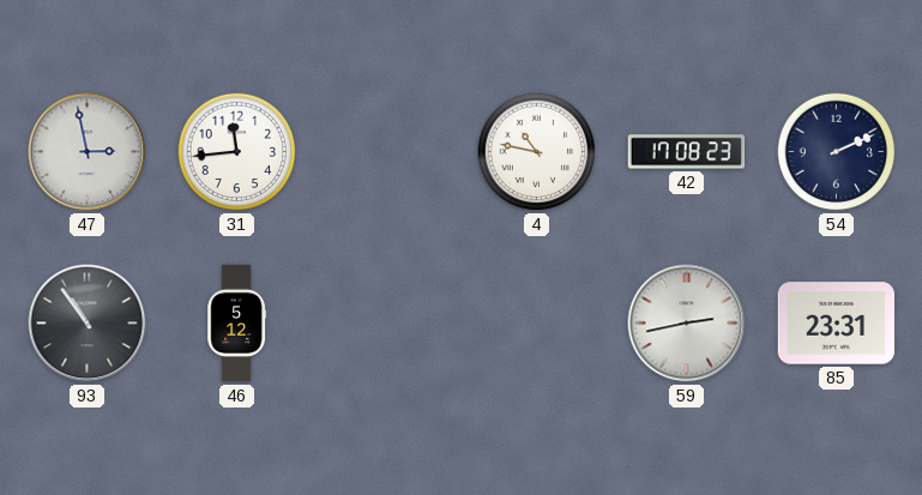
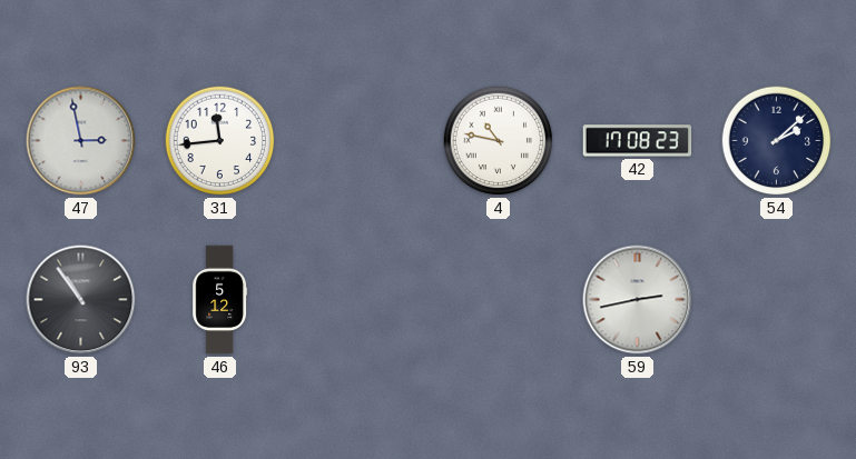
54: 2:11 -> 2:08 (777, 141)
85: 23:31 -> none (837, 324)
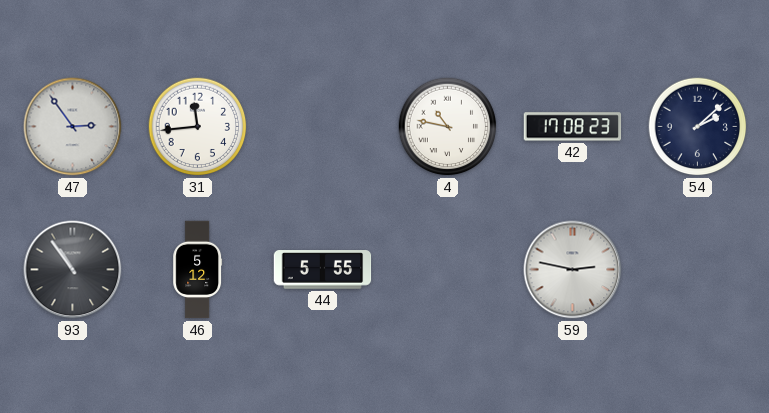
47: 2:58 -> 2:54 (73, 127)
44: none -> 5:55 (323, 270)
59: 2:43 -> 2:47 (573, 270)
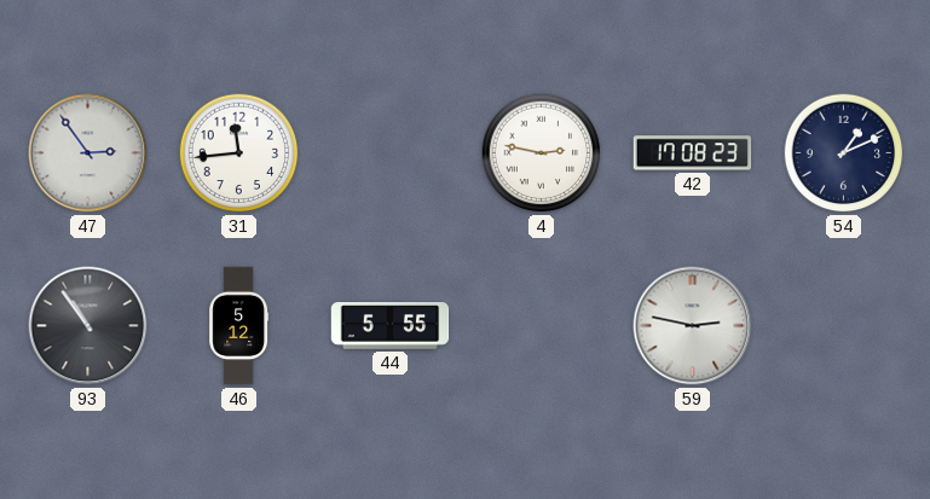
4: 10:47 -> 2:47 (542, 153)
54: 2:08 -> 1:11 (844, 153)
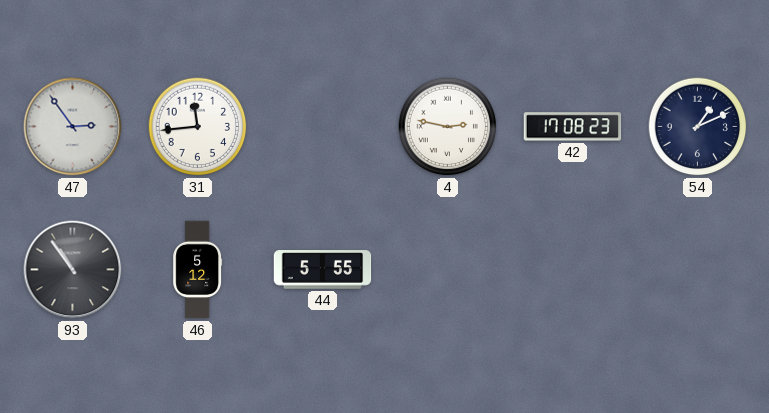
59: 2:47 -> none (693, 326)
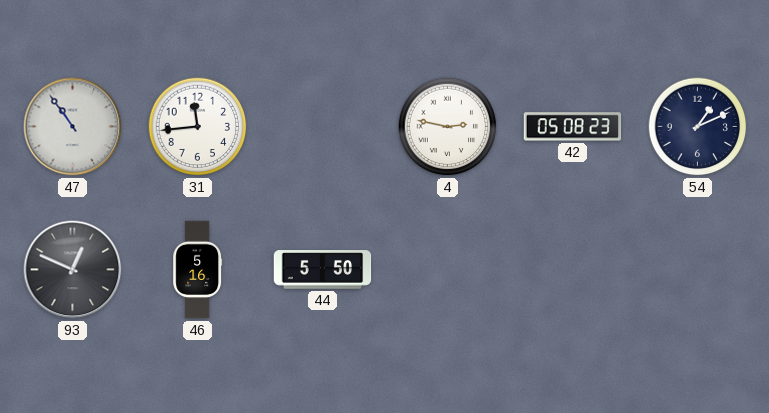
47: 2:54 -> 10:54 (73, 127)
42: 17:08 -> 05:08 (573, 127)
93: 10:54 -> 12:49 (73, 270)
46: 5:12 -> 5:16 (198, 270)
44: 5:55 -> 5:50 (323, 270)
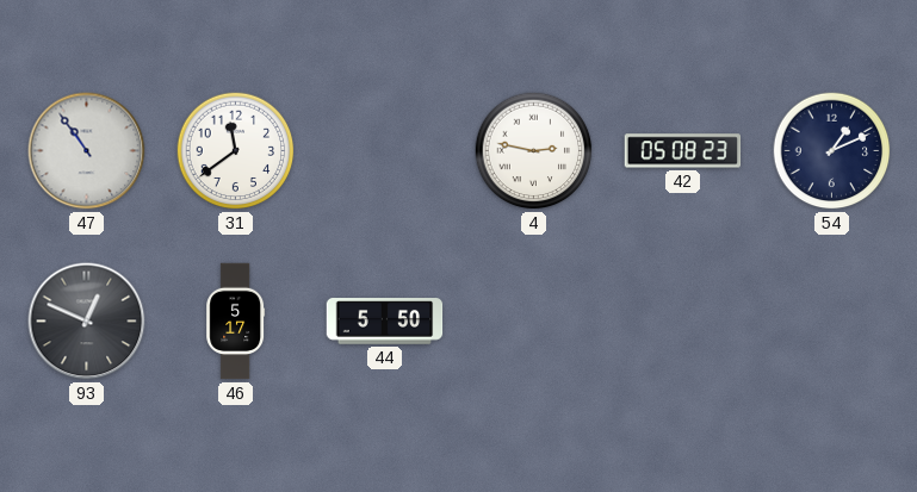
31: 11:44 -> 11:39 (236, 151)
46: 5:16 -> 5:17 (236, 322)
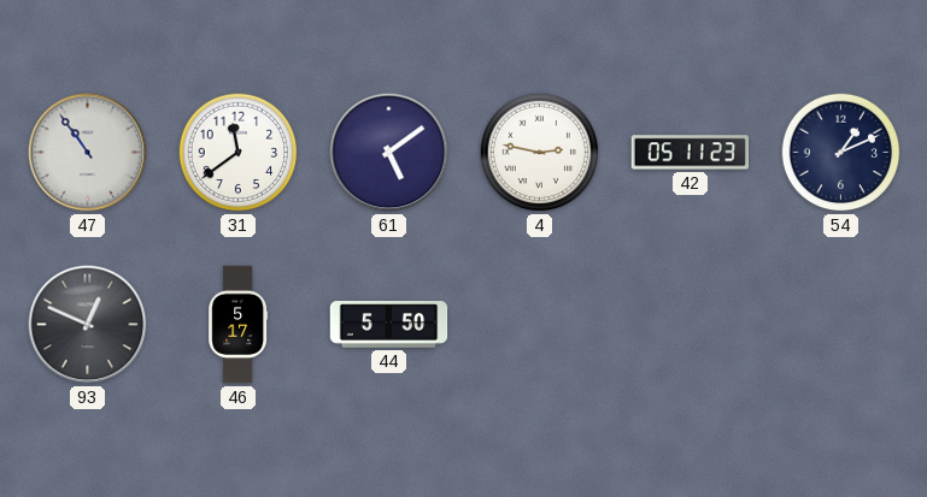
61: none -> 5:09 (389, 153)
42: 05:08 -> 05:11 (691, 153)
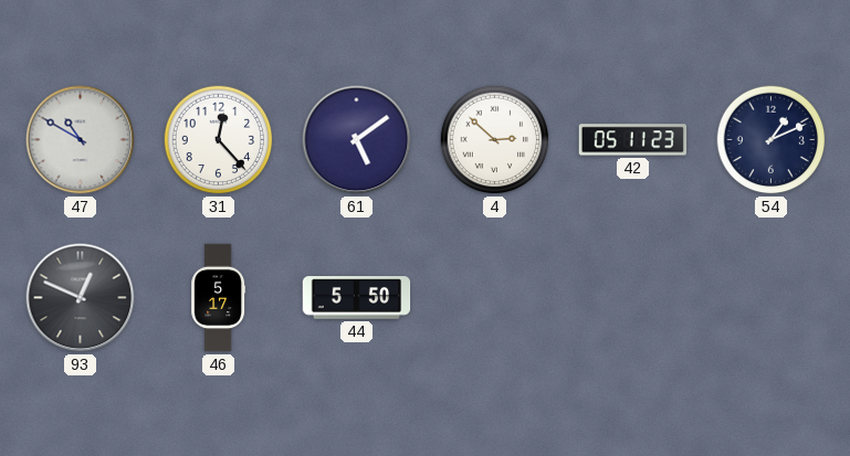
47: 10:54 -> 10:50 (81, 140)
31: 11:39 -> 12:23 (219, 140)
4: 2:47 -> 2:52 (495, 140)
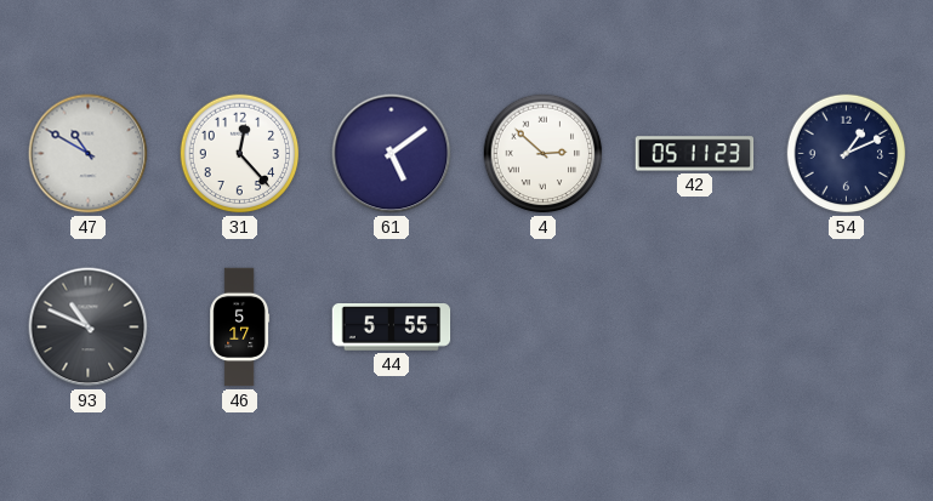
93: 12:49 -> 10:49 (89, 328)
44: 5:50 -> 5:55 (392, 328)
